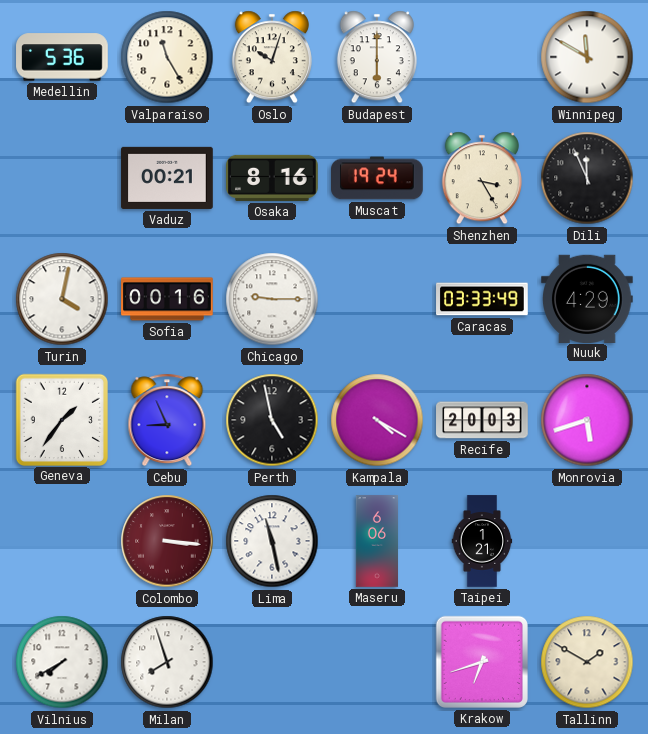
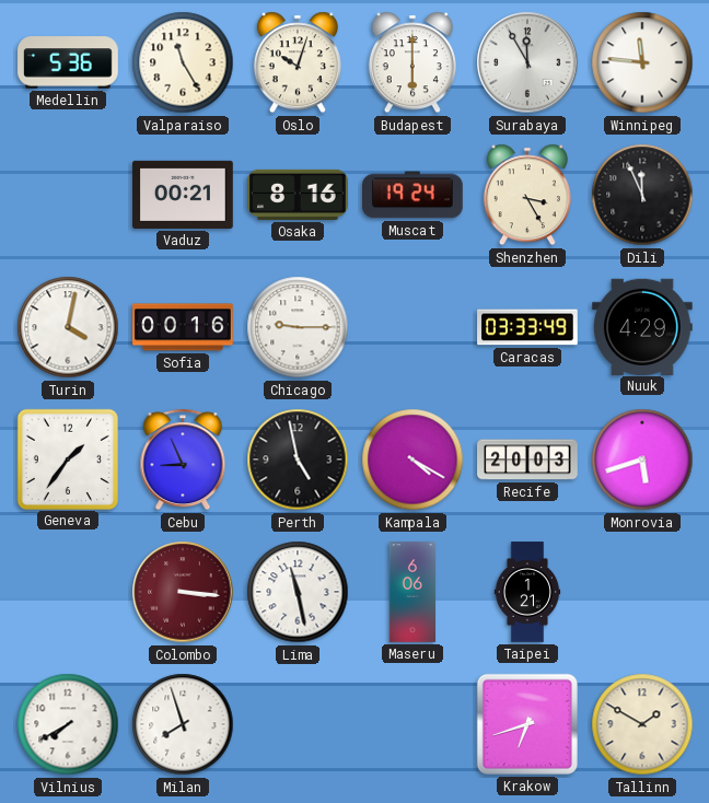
Surabaya: none -> 11:55 (527, 62)
Winnipeg: 11:50 -> 11:46 (642, 62)
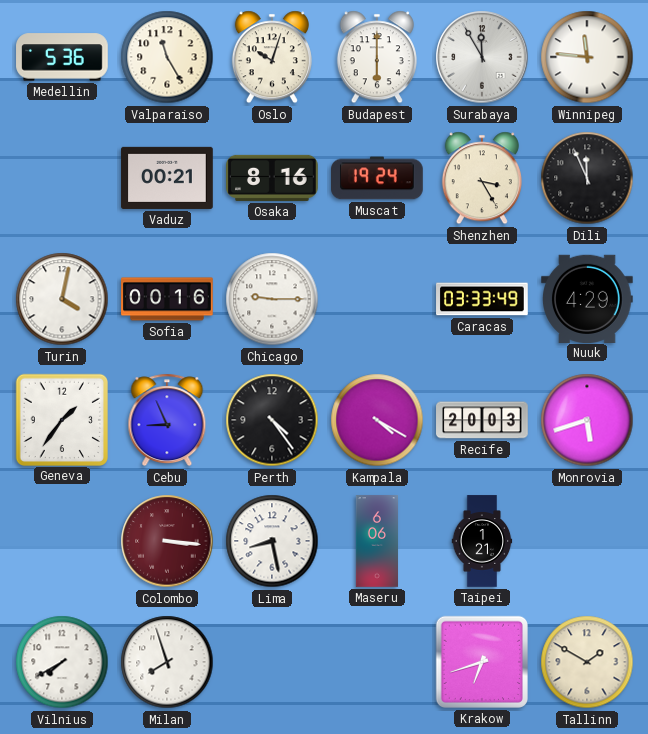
Perth: 4:58 -> 4:24 (272, 420)
Lima: 11:28 -> 8:28 (272, 541)
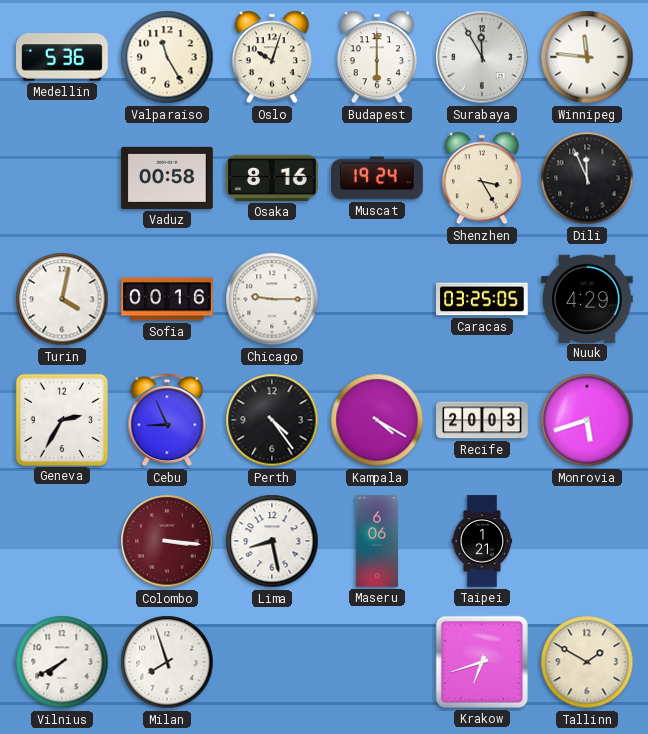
Vaduz: 00:21 -> 00:58 (167, 178)
Caracas: 03:33 -> 03:25 (482, 299)
Geneva: 1:36 -> 2:35 (61, 419)
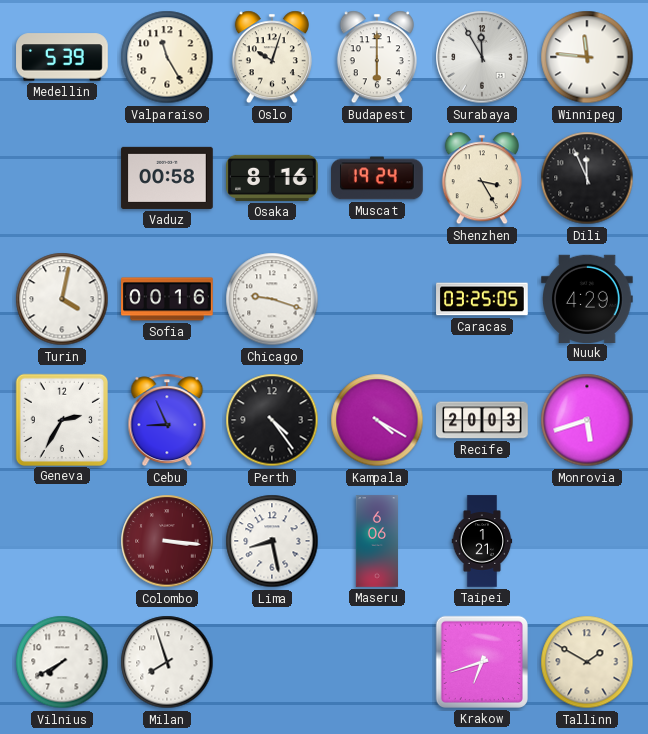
Medellin: 5:36 -> 5:39 (62, 57)
Chicago: 9:15 -> 9:18 (272, 299)
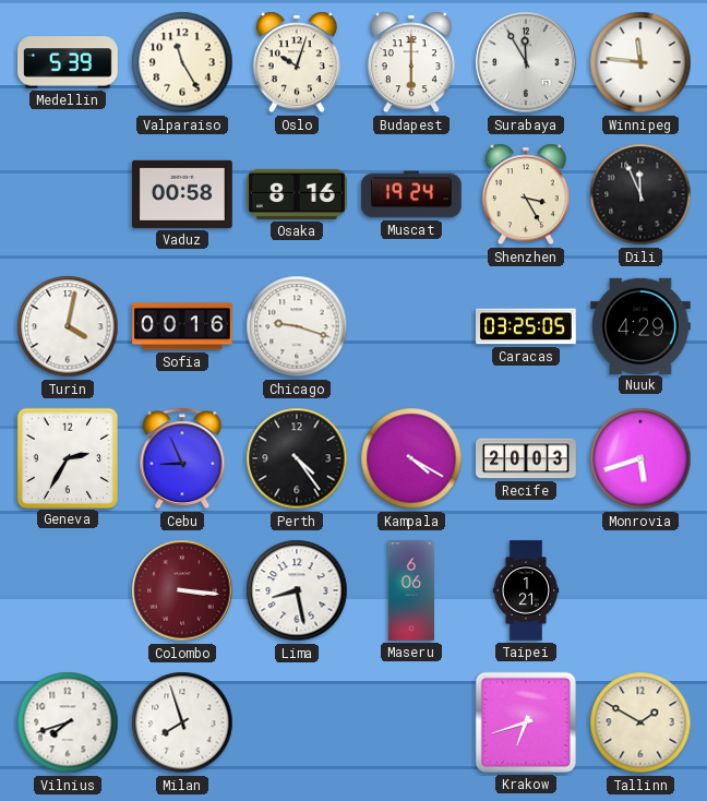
Vilnius: 7:40 -> 7:42 (68, 722)
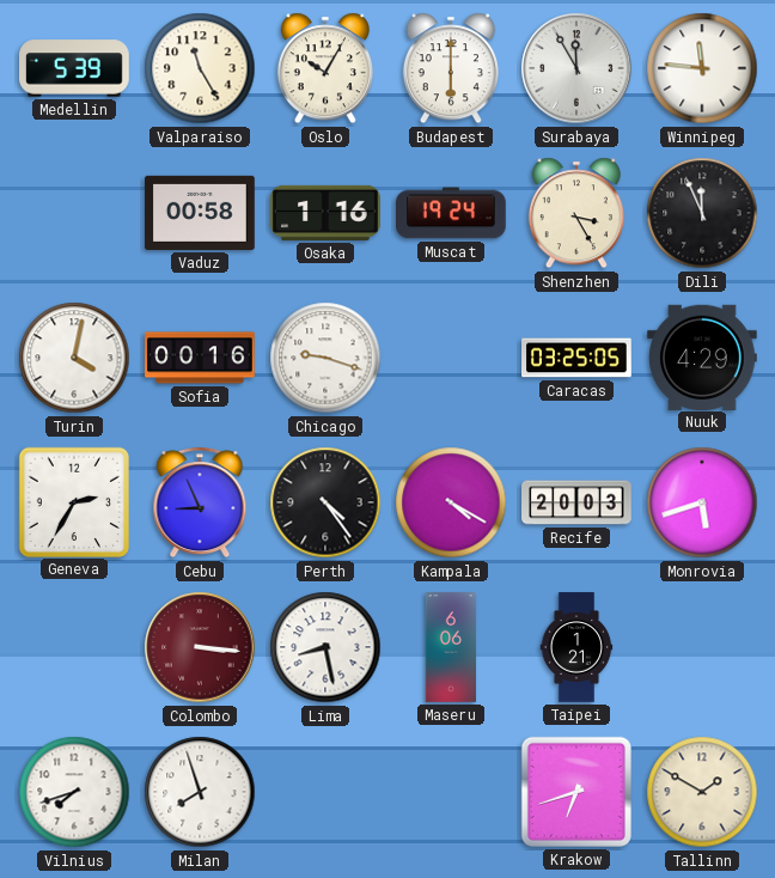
Oslo: 10:03 -> 10:05 (325, 68)
Osaka: 8:16 -> 1:16 (325, 213)
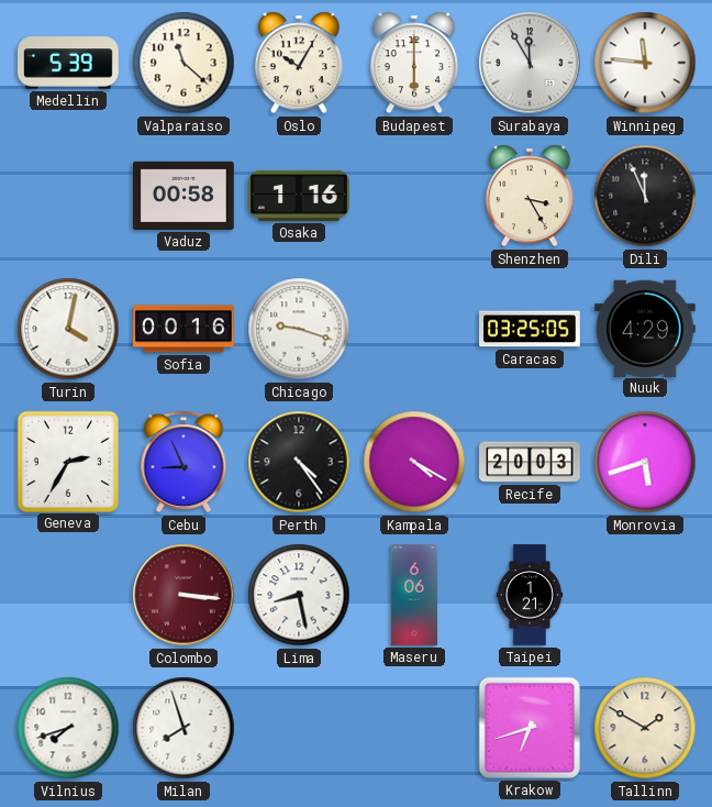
Valparaiso: 11:25 -> 11:22 (183, 63)
Muscat: 19:24 -> none (452, 213)
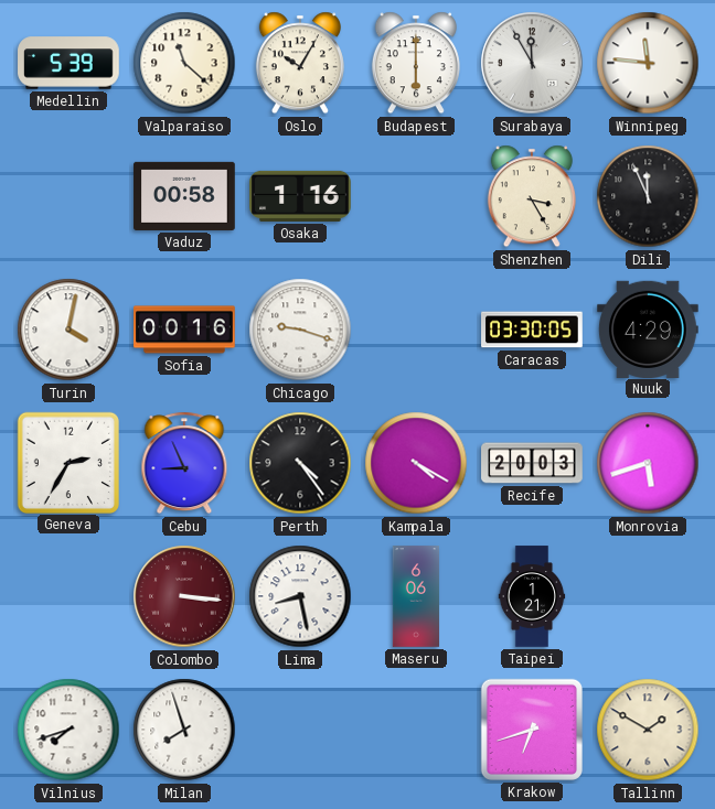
Caracas: 03:25 -> 03:30 (532, 330)
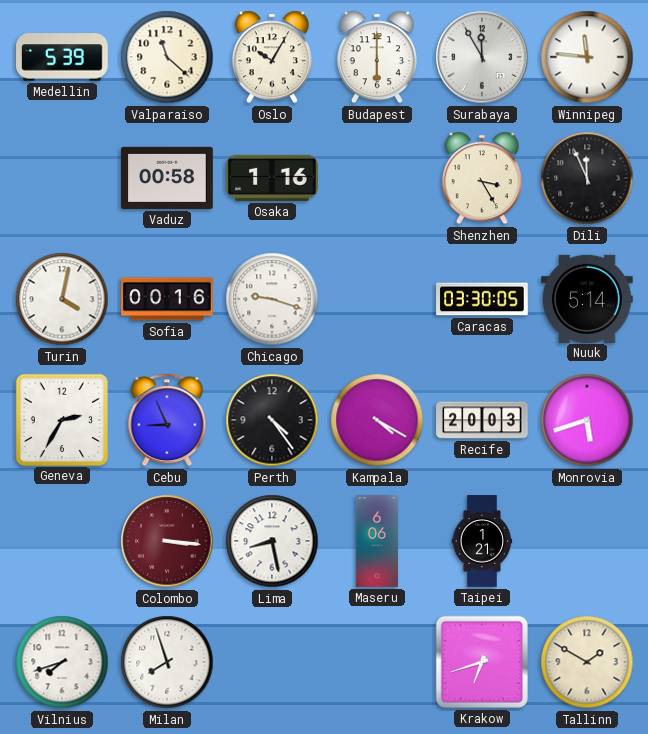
Nuuk: 4:29 -> 5:14 (588, 298)
